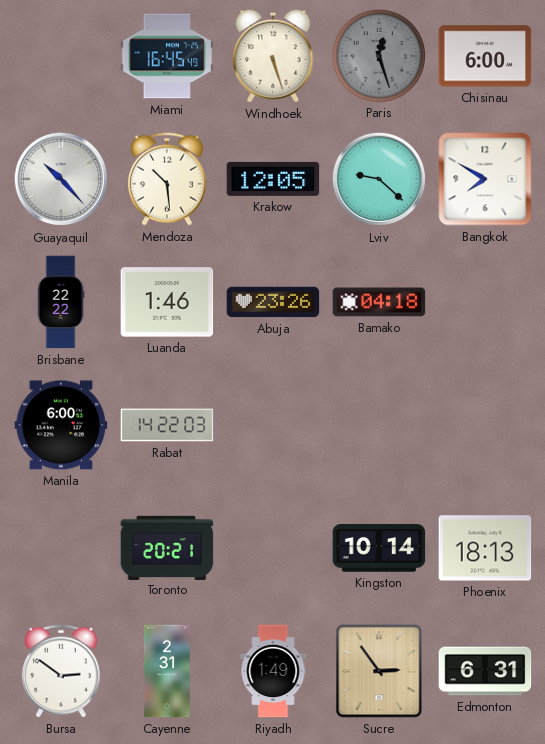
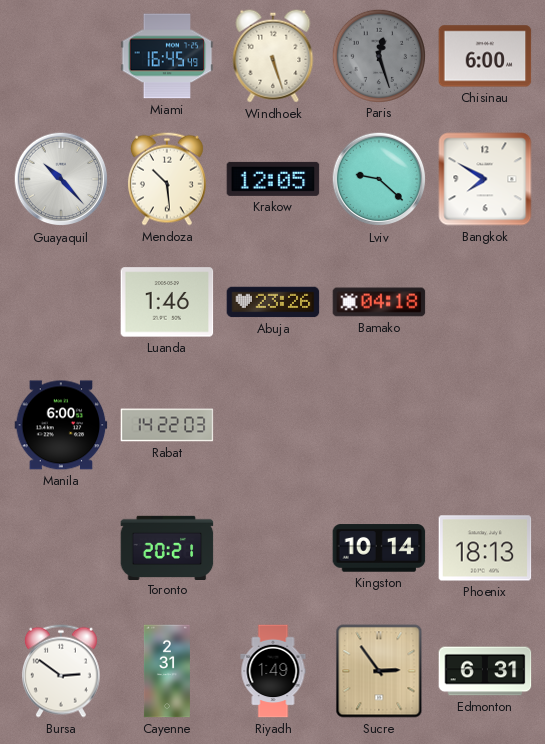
Brisbane: 22:22 -> none (61, 302)
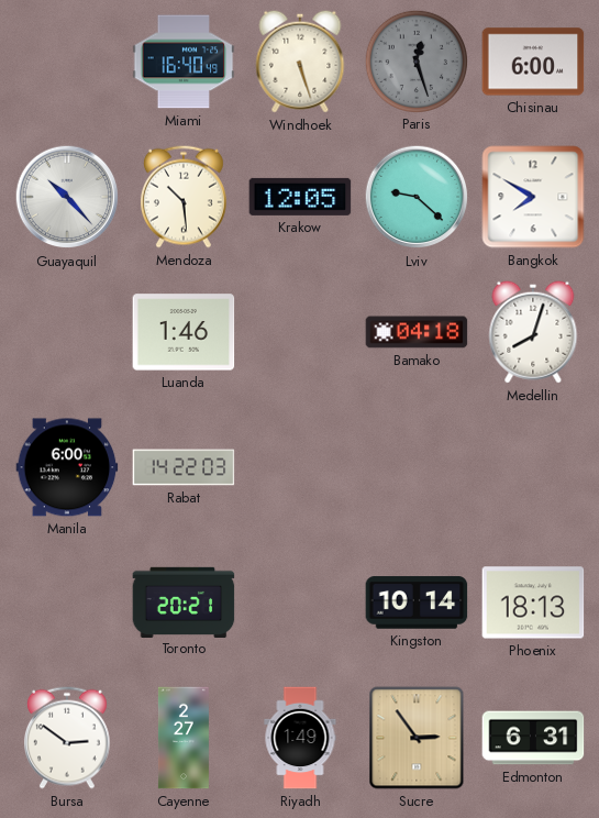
Miami: 16:45 -> 16:40 (184, 62)
Abuja: 23:26 -> none (273, 302)
Medellin: none -> 8:03 (533, 332)
Cayenne: 2:31 -> 2:27 (184, 738)
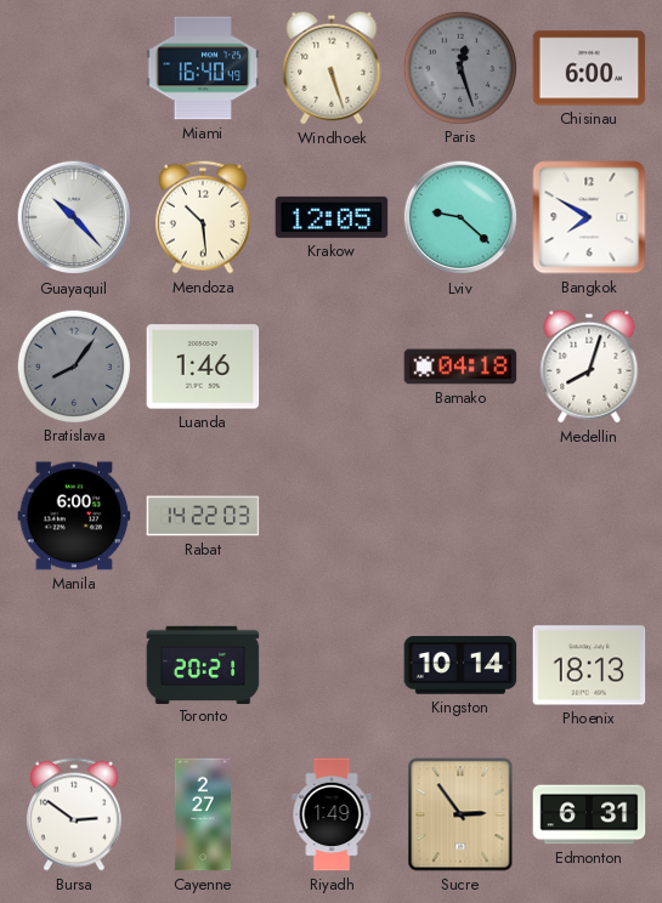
Bratislava: none -> 8:06 (73, 365)
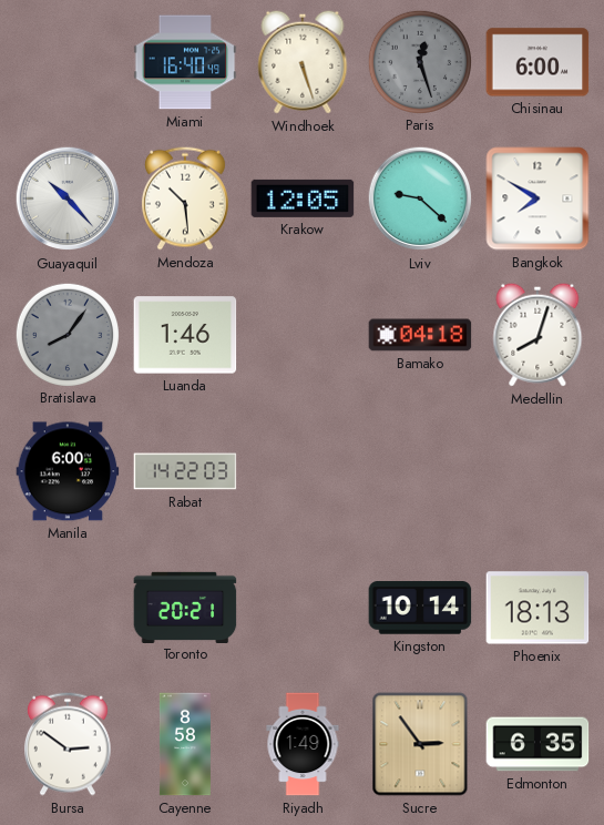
Cayenne: 2:27 -> 8:58 (185, 744)
Edmonton: 6:31 -> 6:35 (538, 744)
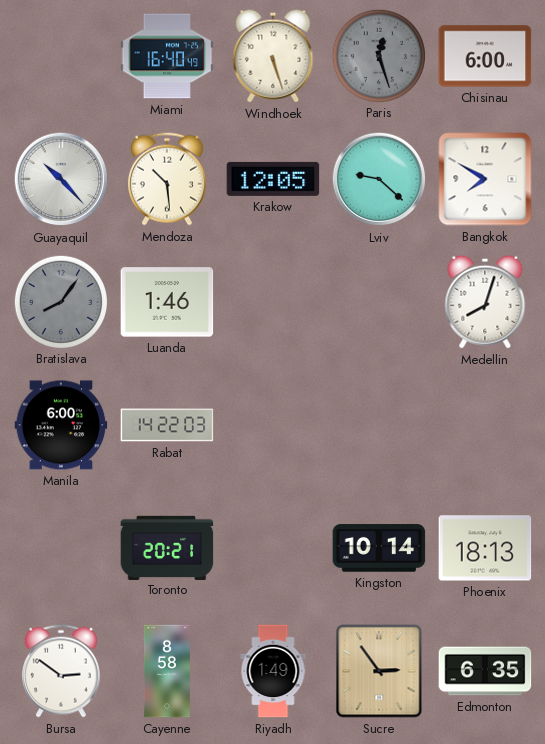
Bamako: 04:18 -> none (420, 335)
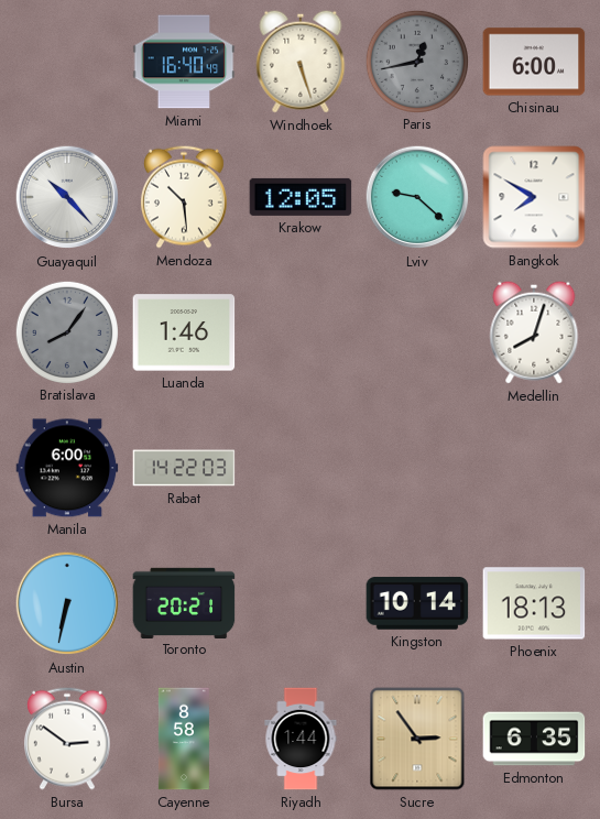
Paris: 12:27 -> 12:43 (416, 61)
Austin: none -> 6:32 (67, 603)
Riyadh: 1:49 -> 1:44 (301, 739)
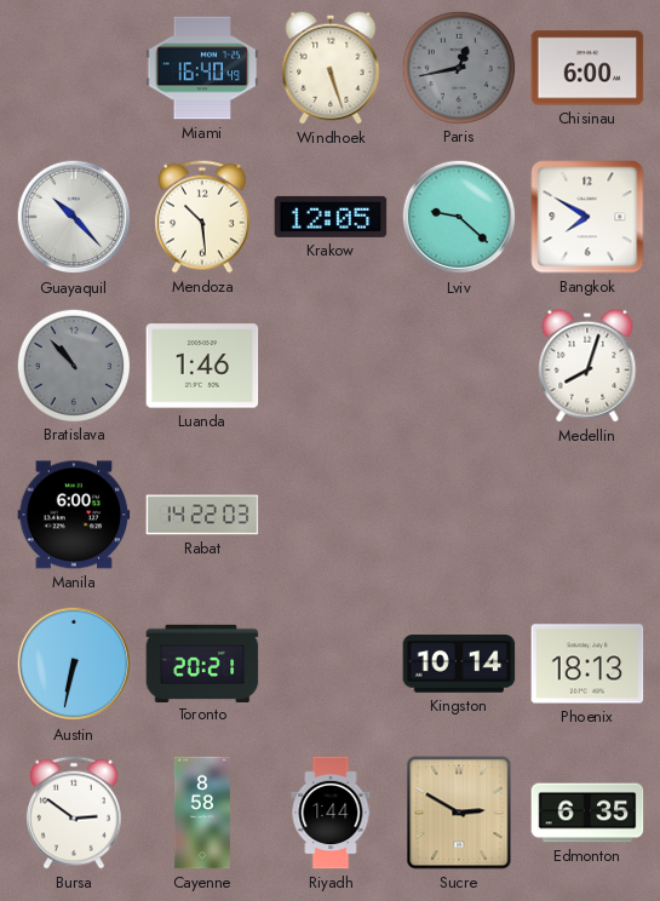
Bratislava: 8:06 -> 10:53 (73, 365)
Sucre: 2:54 -> 2:50 (459, 813)
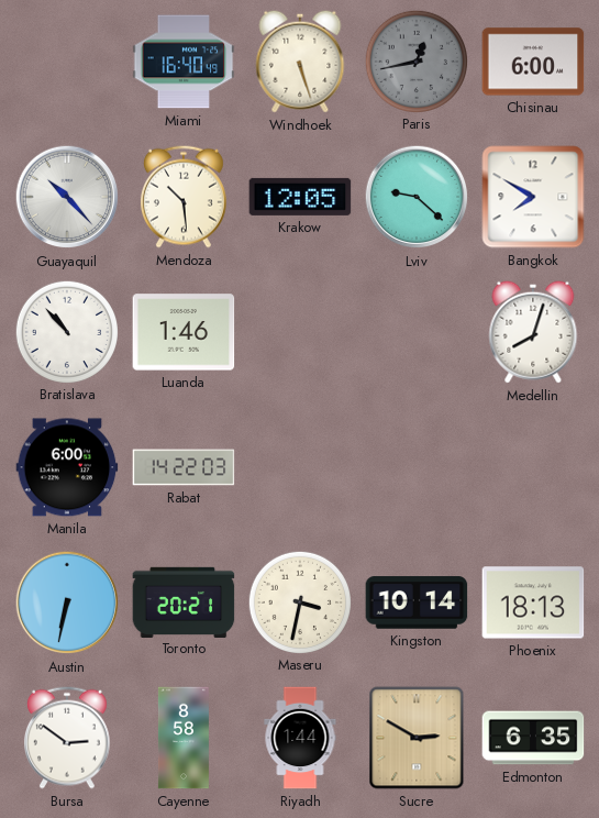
Bratislava dial: grey -> white (66, 331)
Maseru: none -> 3:32 (299, 601)
